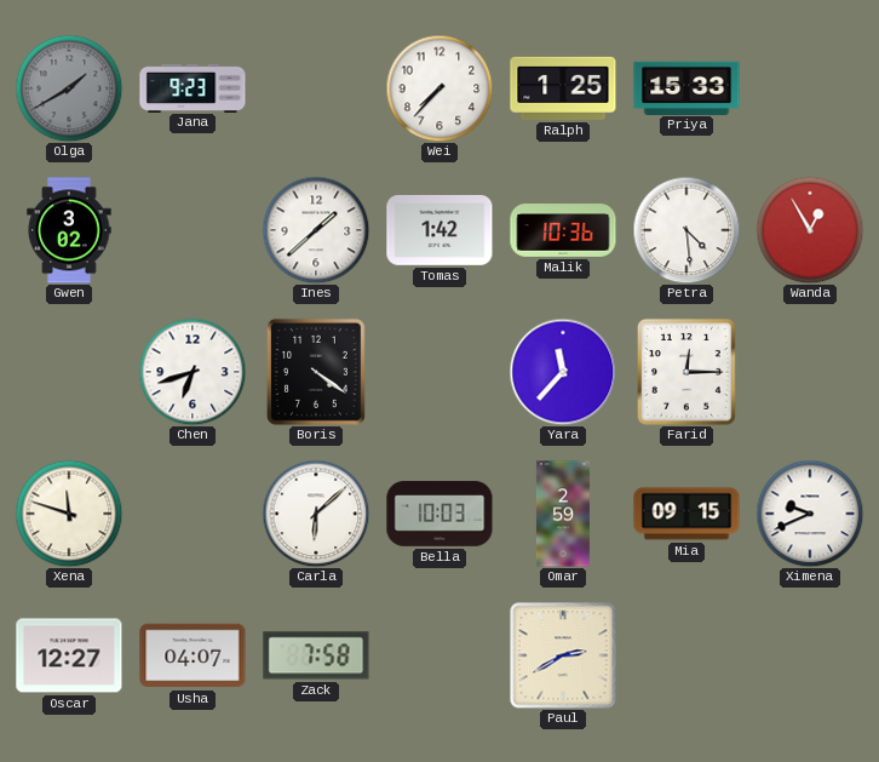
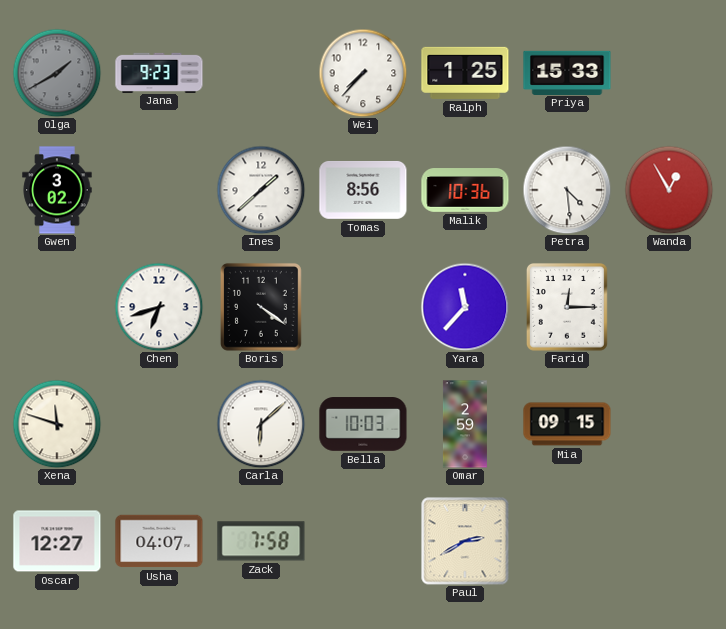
Tomas: 1:42 -> 8:56 (363, 190)
Ximena: 9:41 -> none (810, 514)
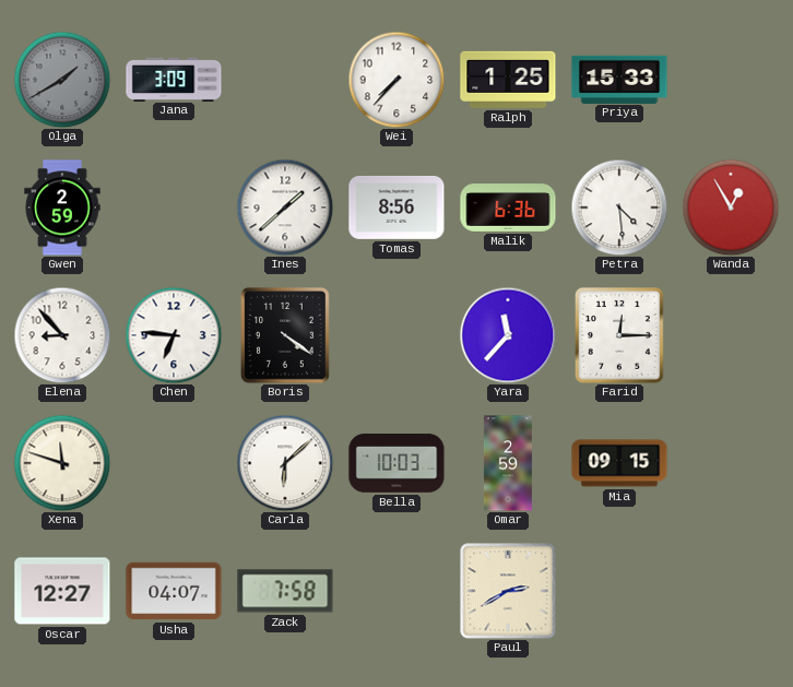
Jana: 9:23 -> 3:09 (174, 79)
Gwen: 3:02 -> 2:59 (62, 208)
Malik: 10:36 -> 6:36 (508, 208)
Elena: none -> 8:53 (62, 335)
Chen: 6:42 -> 6:46 (174, 335)
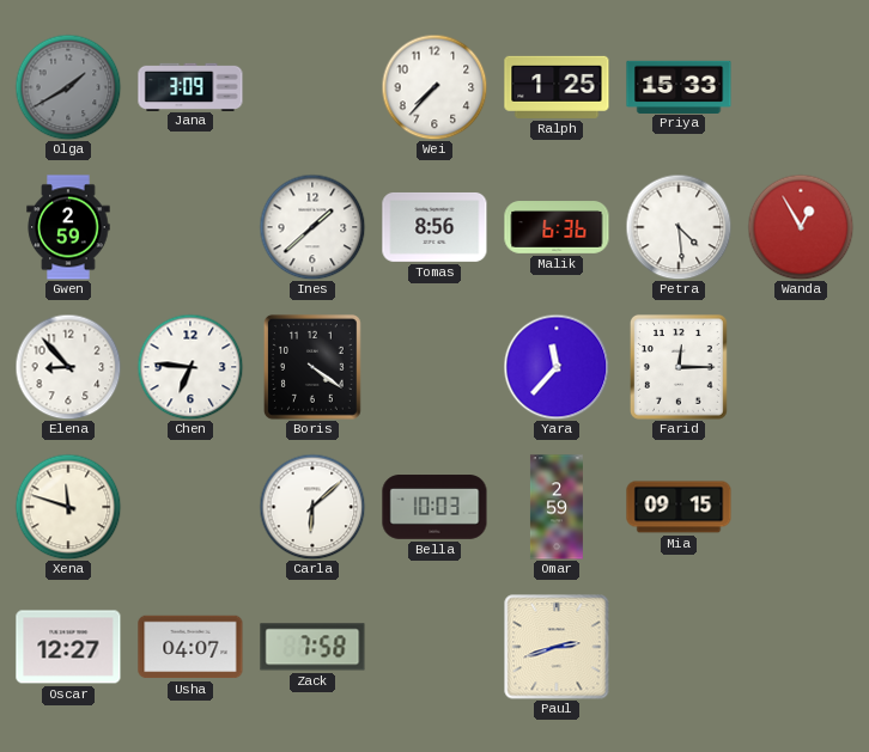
Paul: 2:40 -> 2:42 (557, 647)
